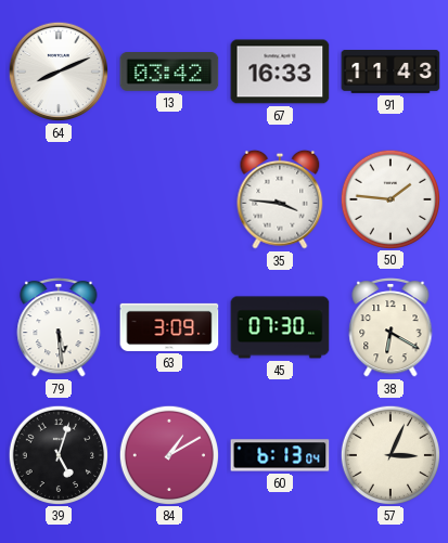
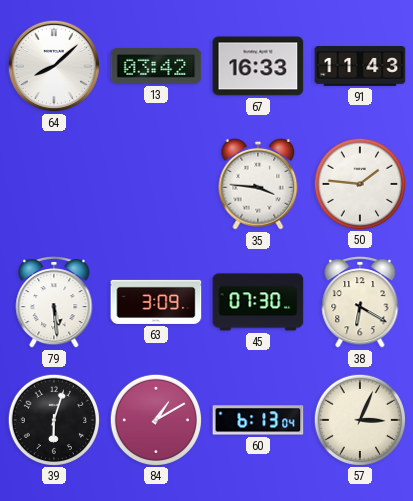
64: 8:11 -> 8:08 (54, 66)
39: 5:03 -> 6:03 (53, 419)
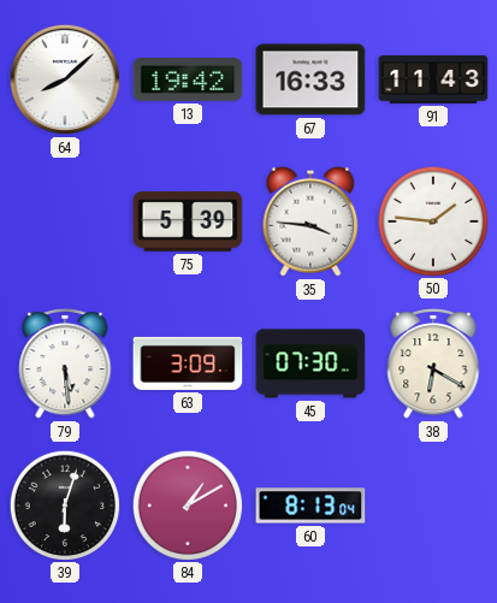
13: 03:42 -> 19:42 (188, 81)
75: none -> 5:39 (188, 221)
60: 6:13 -> 8:13 (310, 506)
57: 3:04 -> none (359, 419)
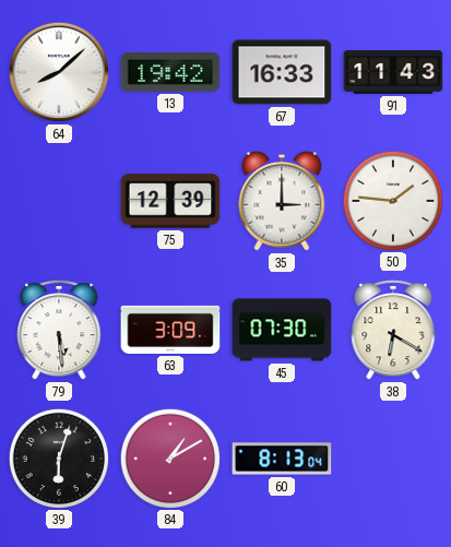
75: 5:39 -> 12:39 (170, 201)
35: 3:46 -> 3:00 (282, 201)
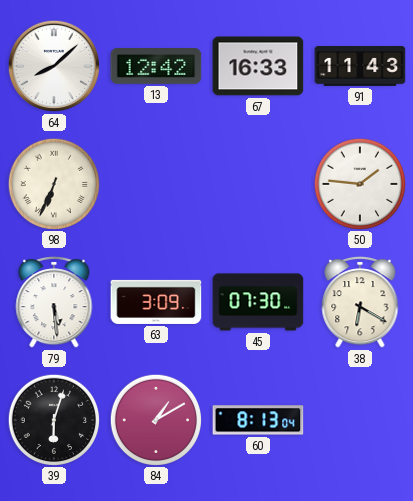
13: 19:42 -> 12:42 (156, 67)
98: none -> 6:34 (53, 183)
75: 12:39 -> none (170, 201)
35: 3:00 -> none (282, 201)
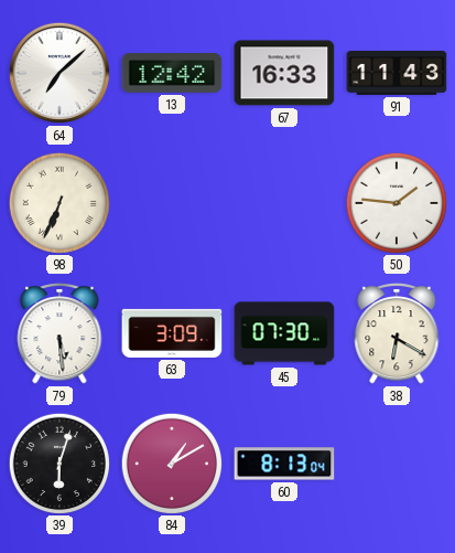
64: 8:08 -> 7:08 (59, 73)
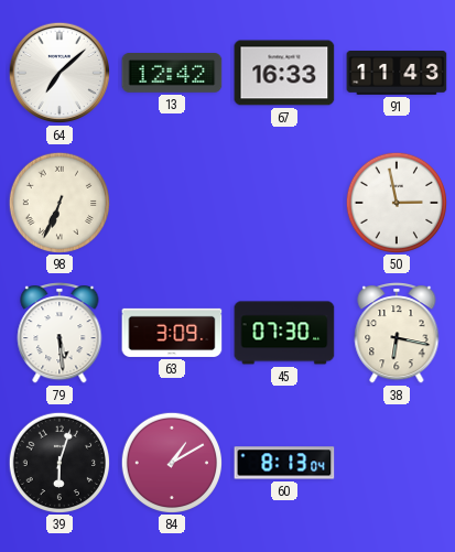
50: 1:46 -> 2:58 (396, 202)
38: 6:20 -> 6:17 (397, 334)
